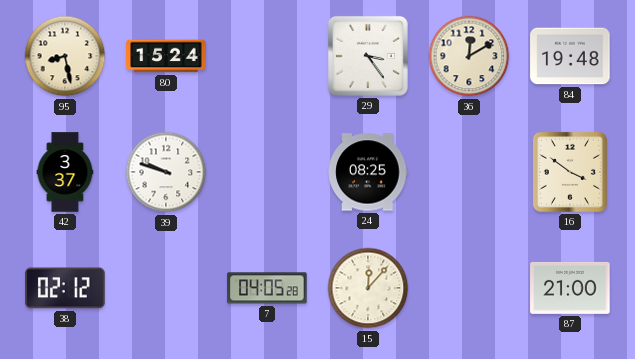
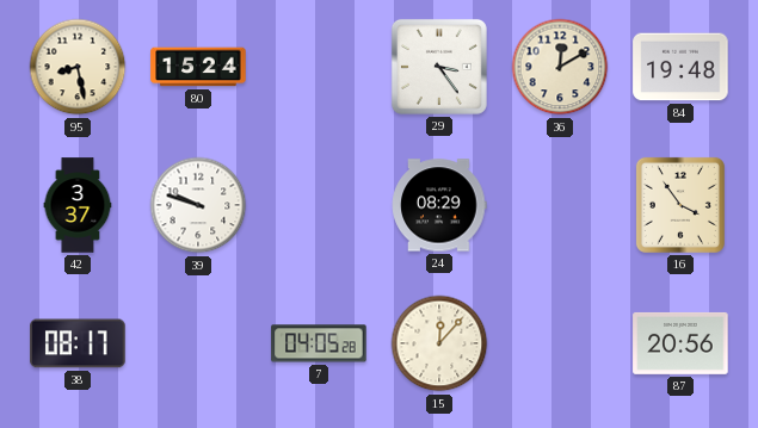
24: 08:25 -> 08:29 (439, 205)
16: 3:51 -> 3:54 (680, 205)
38: 02:12 -> 08:17 (78, 343)
87: 21:00 -> 20:56 (680, 343)
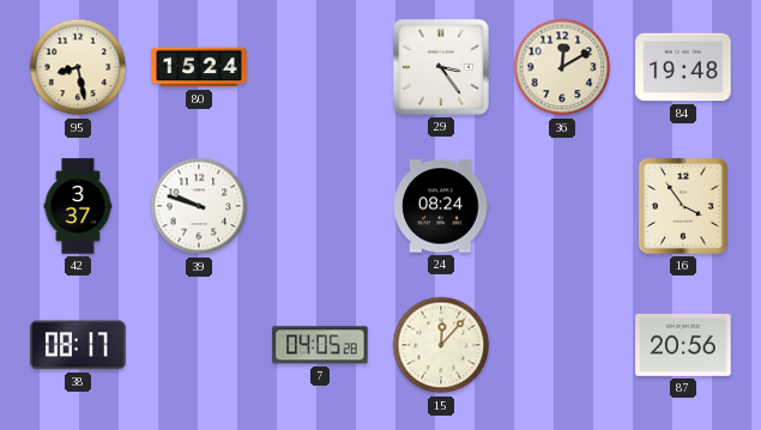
24: 08:29 -> 08:24 (441, 206)
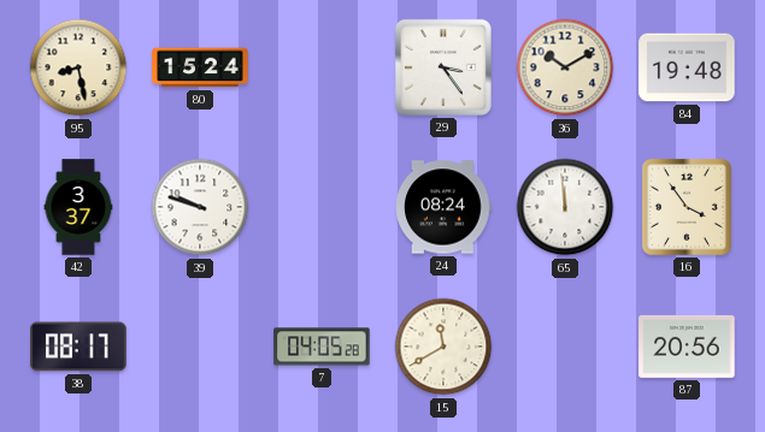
36: 12:10 -> 10:10 (565, 67)
65: none -> 11:59 (565, 207)
15: 12:07 -> 11:40 (443, 347)
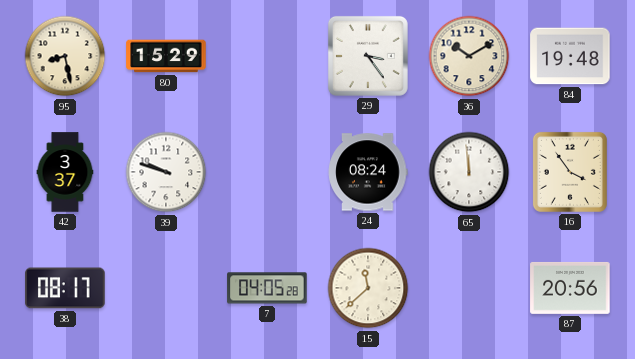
80: 15:24 -> 15:29 (166, 56)
15: 11:40 -> 11:38 (368, 288)
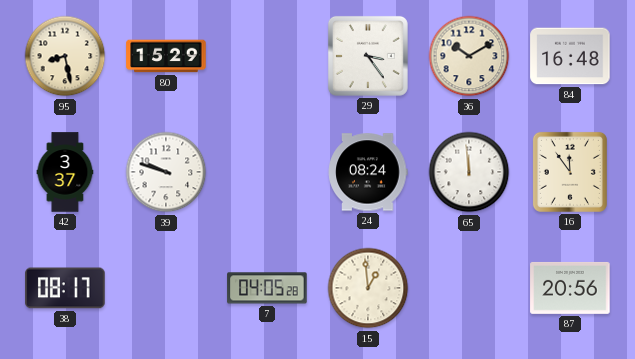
84: 19:48 -> 16:48 (570, 56)
16: 3:54 -> 11:54 (570, 172)
15: 11:38 -> 12:59 (368, 288)
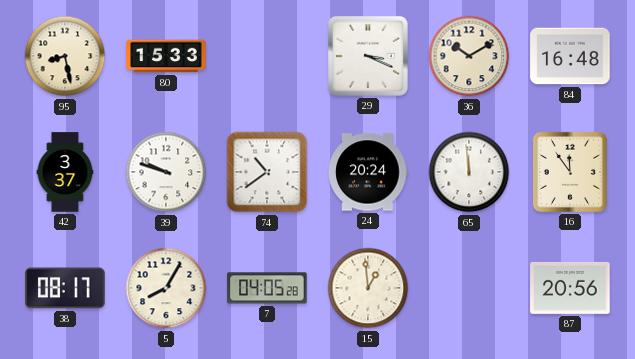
80: 15:29 -> 15:33 (166, 56)
29: 3:24 -> 3:19 (368, 56)
74: none -> 10:39 (267, 172)
24: 08:24 -> 20:24 (368, 172)
5: none -> 8:05 (166, 288)
